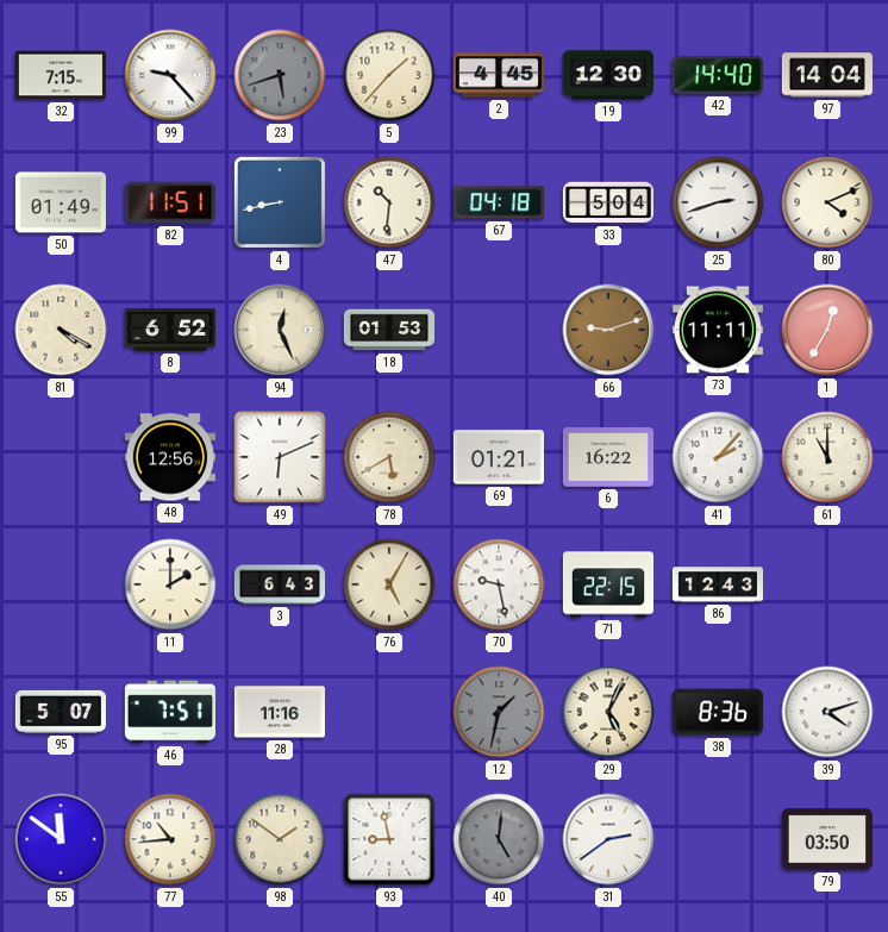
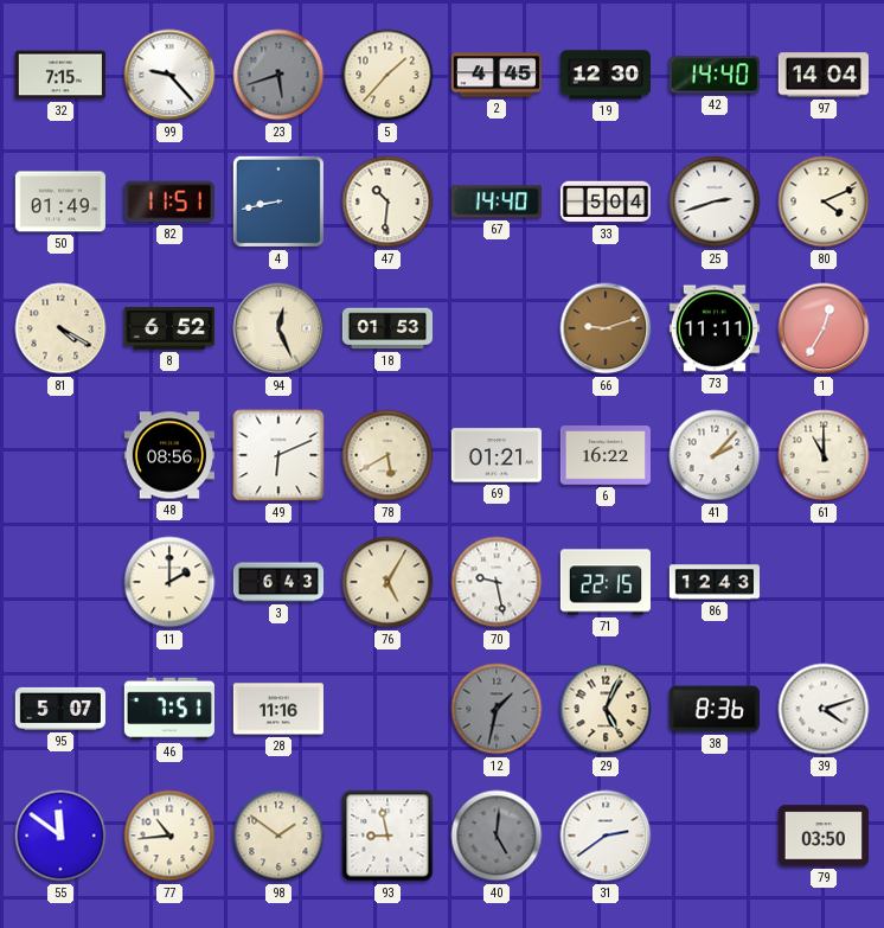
67: 04:18 -> 14:40 (497, 201)
48: 12:56 -> 08:56 (169, 455)
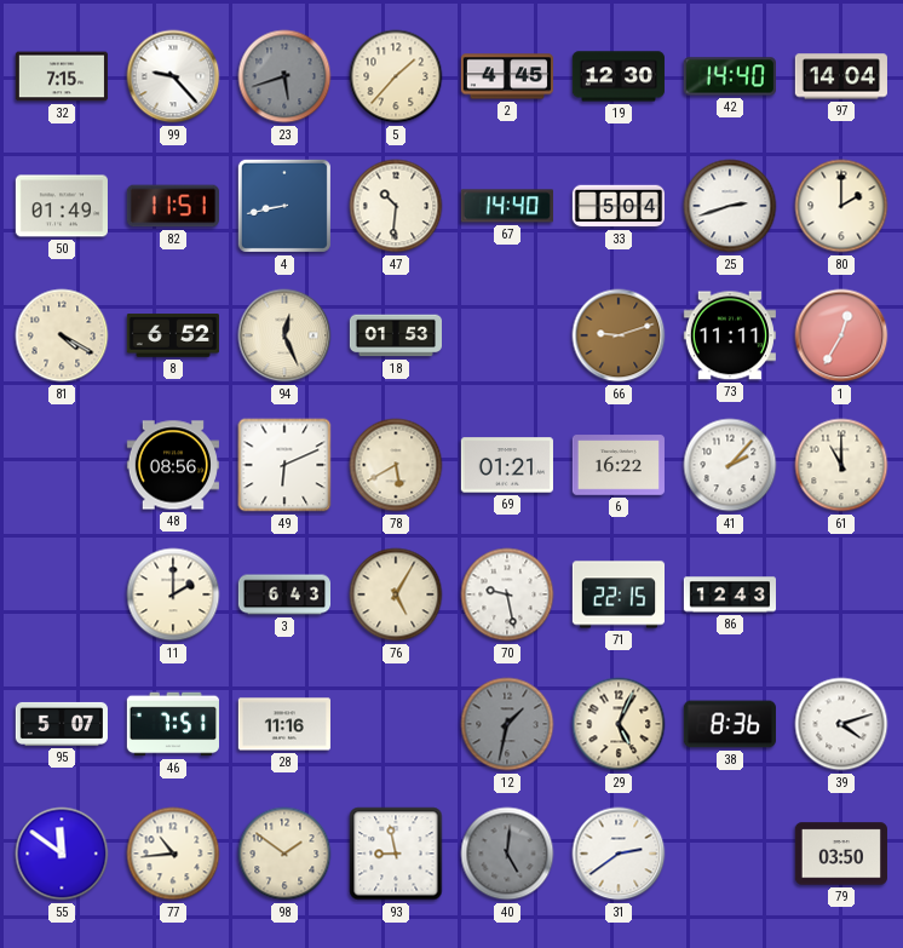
80: 4:11 -> 2:00 (841, 206)
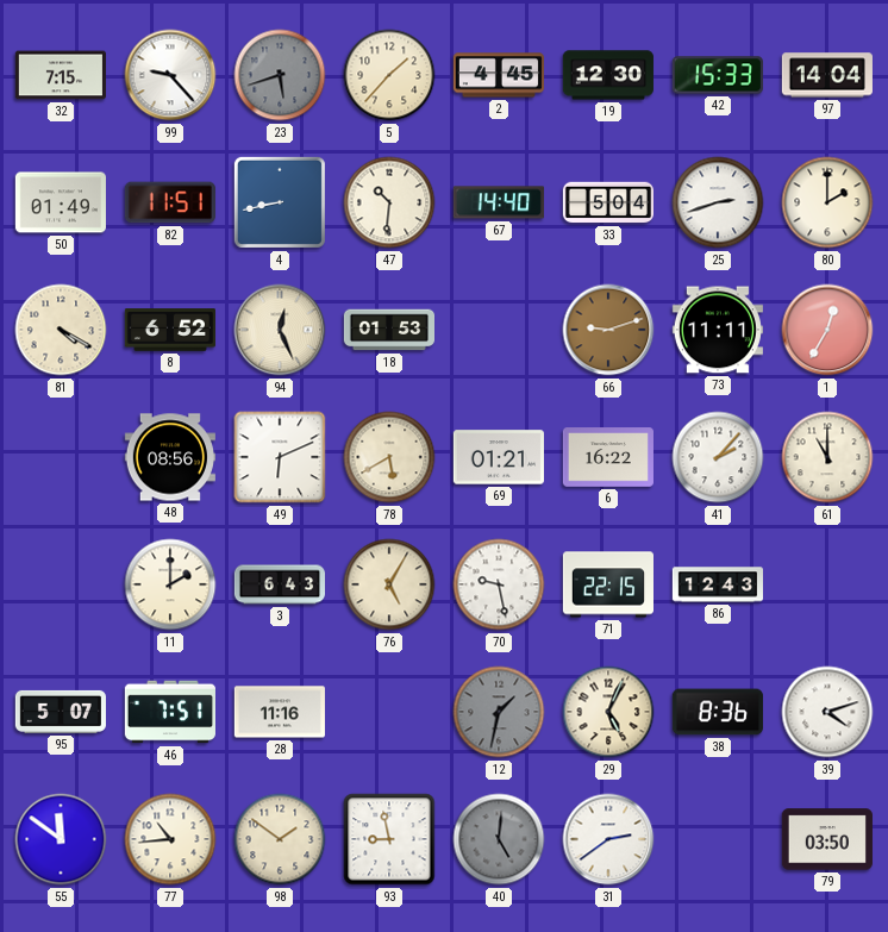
42: 14:40 -> 15:33 (718, 75)
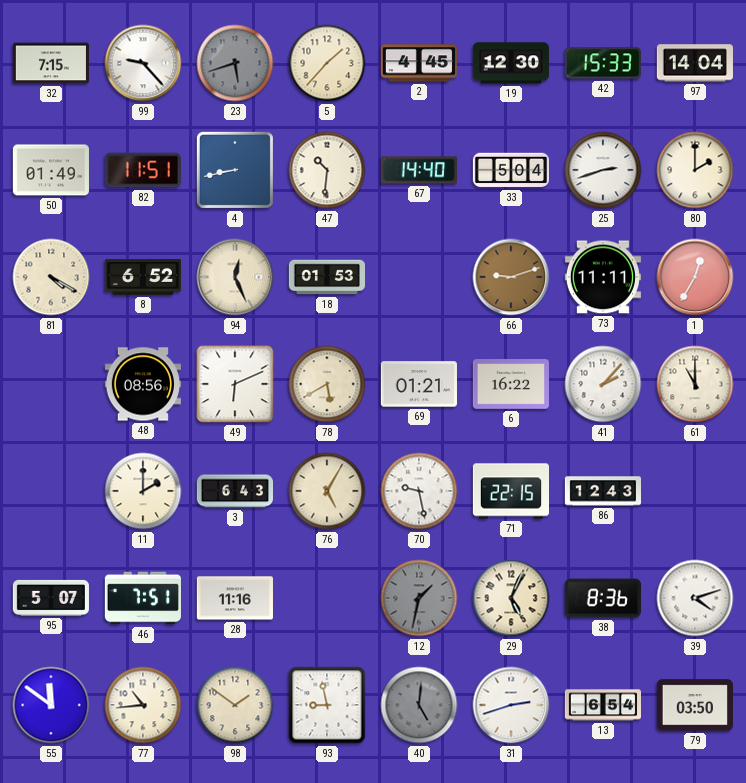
31: 2:39 -> 2:42 (511, 705)
13: none -> 6:54 (602, 705)
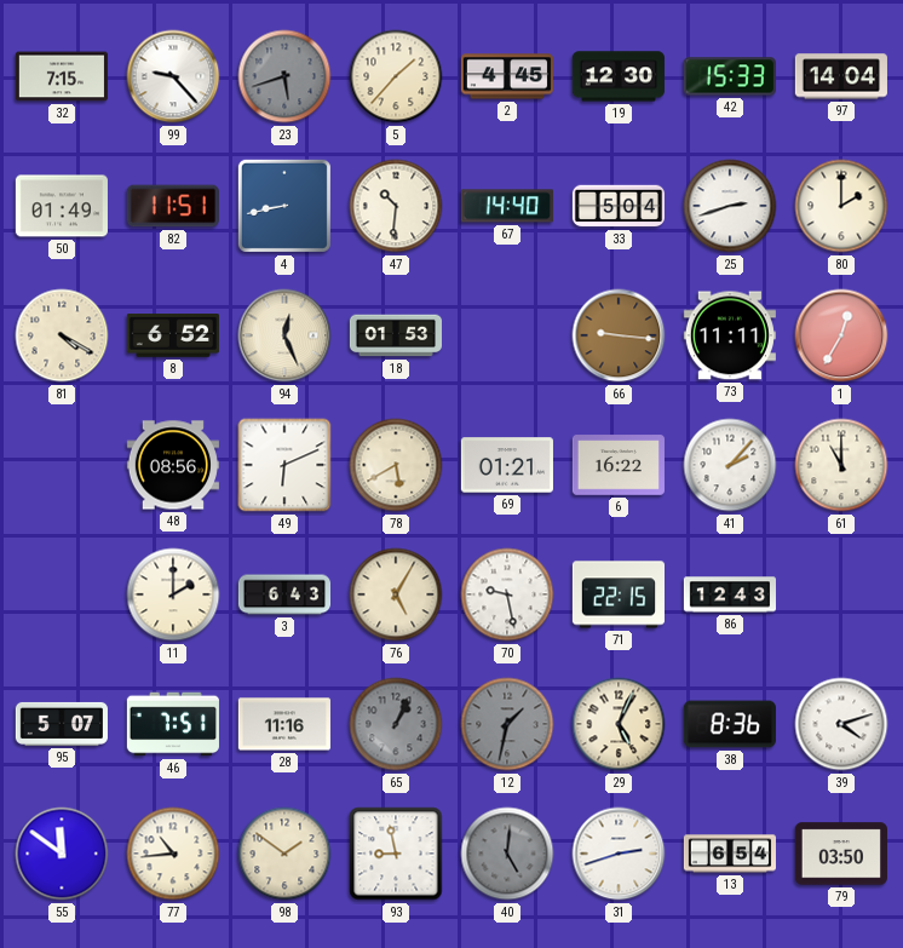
66: 9:12 -> 9:16 (619, 335)
65: none -> 1:04 (396, 724)
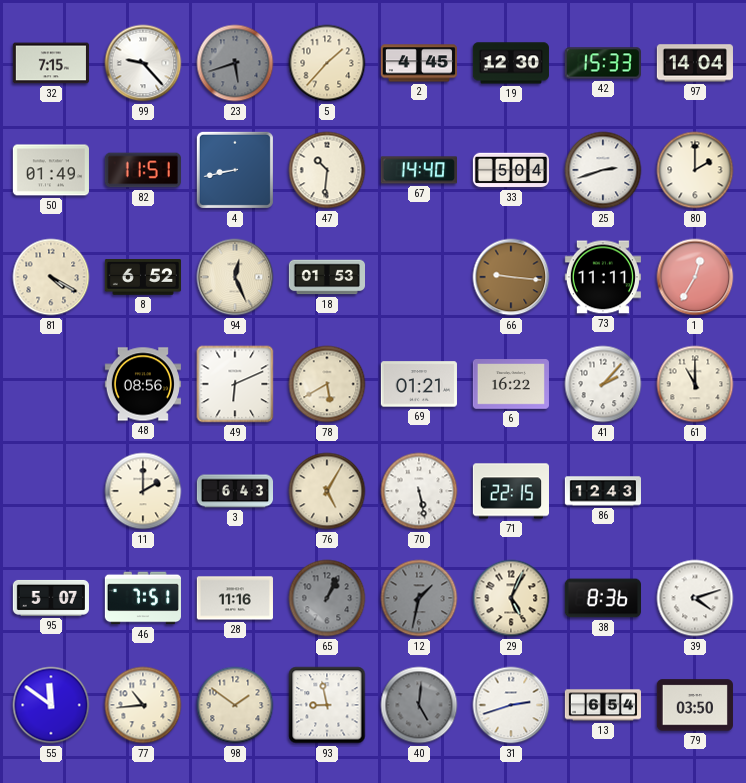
70: 9:28 -> 5:28 (419, 491)
